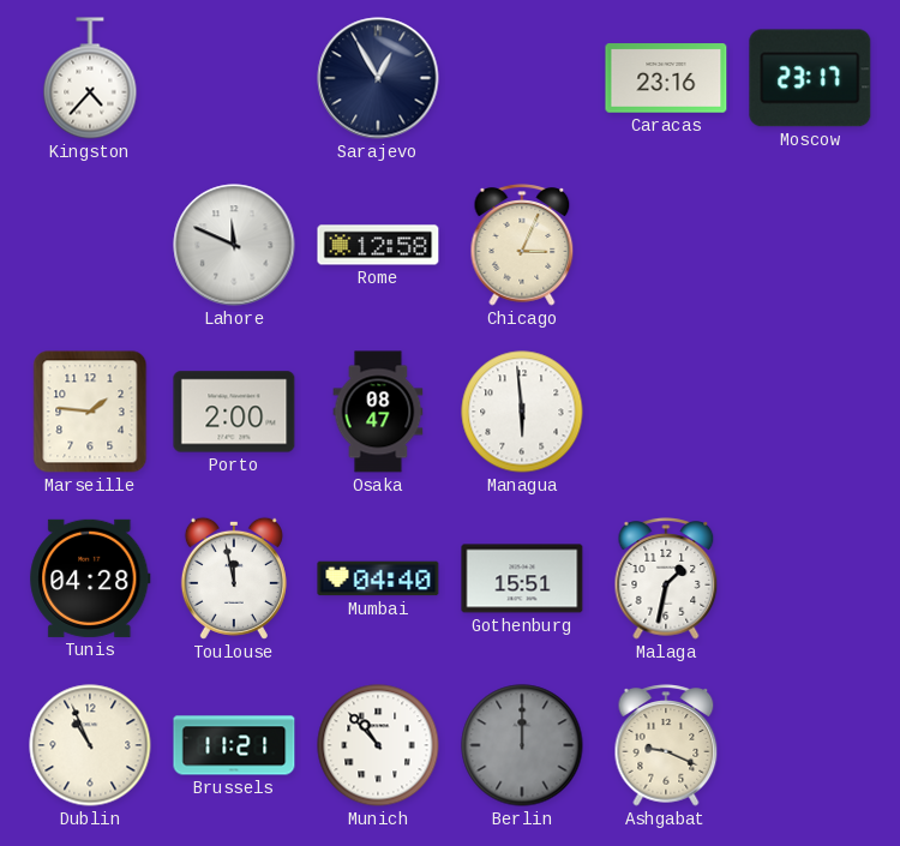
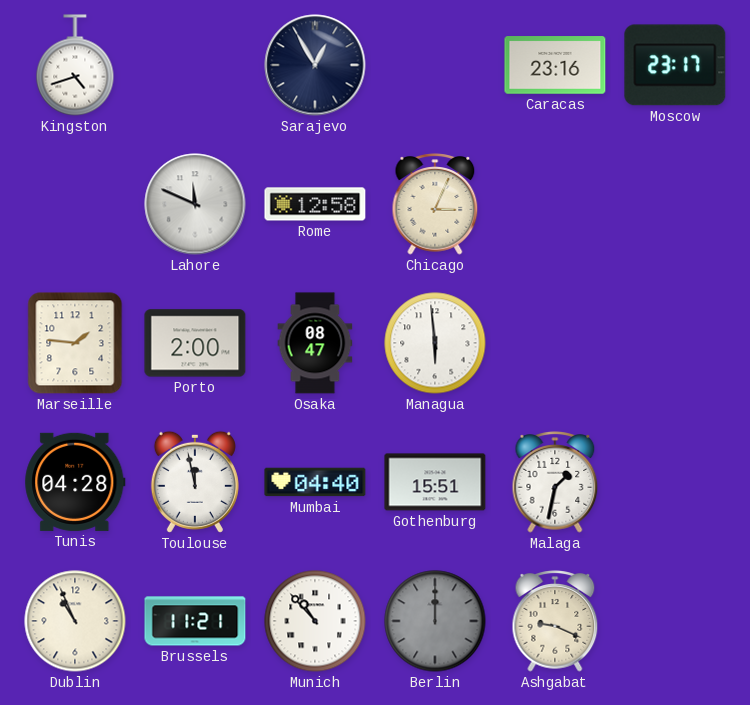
Kingston: 4:37 -> 4:42 (75, 65)
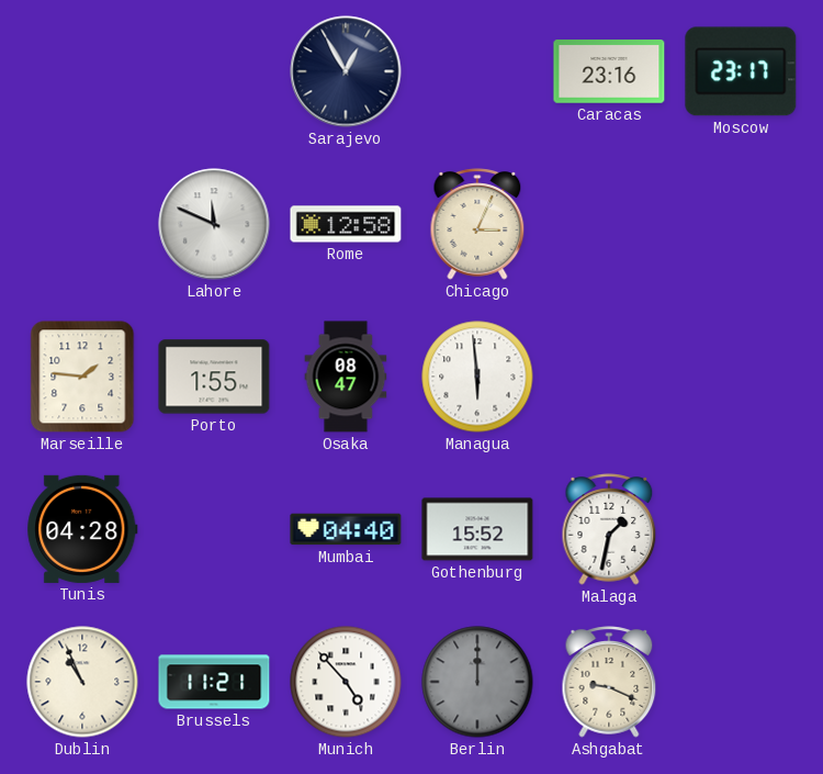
Kingston: 4:42 -> none (75, 65)
Porto: 2:00 -> 1:55 (214, 377)
Toulouse: 11:58 -> none (195, 482)
Gothenburg: 15:51 -> 15:52 (477, 529)
Munich: 10:53 -> 4:53 (346, 682)
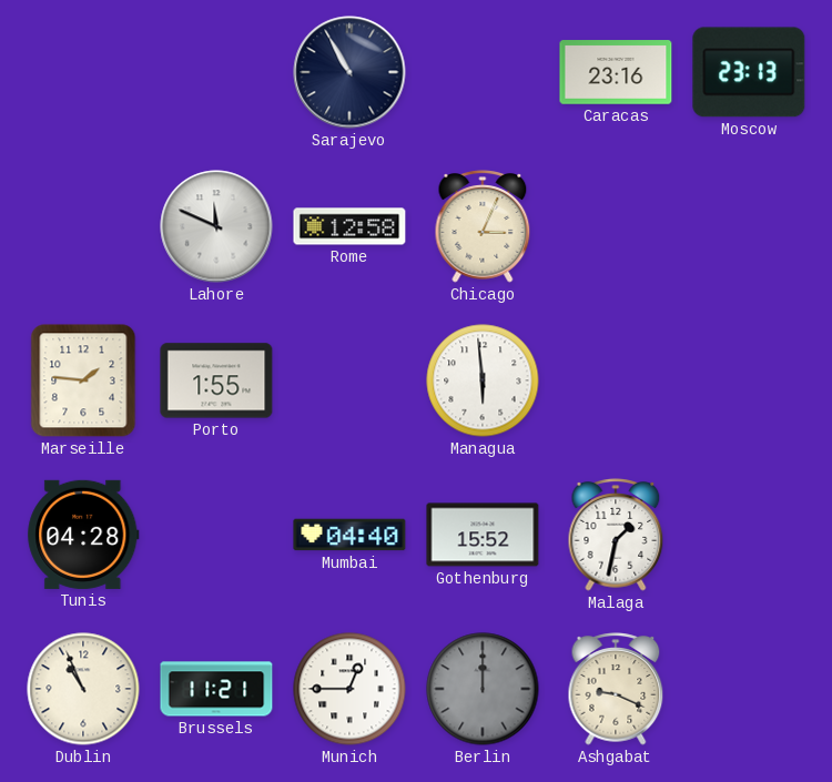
Sarajevo: 12:55 -> 10:55 (349, 72)
Moscow: 23:17 -> 23:13 (749, 72)
Osaka: 08:47 -> none (346, 377)
Munich: 4:53 -> 12:45 (349, 689)
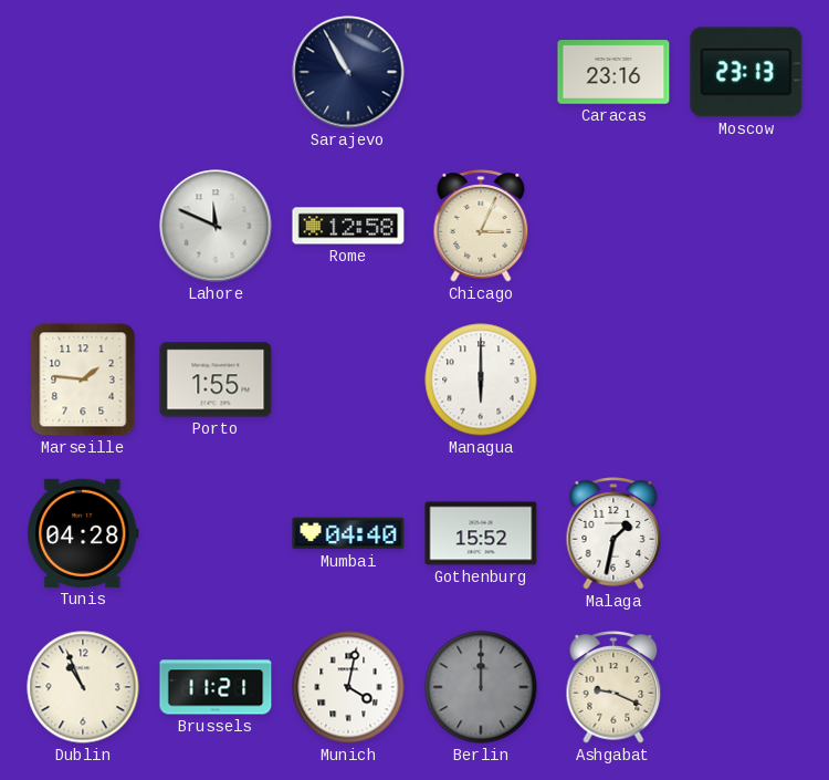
Managua: 5:59 -> 6:00 (481, 379)
Munich: 12:45 -> 4:02 (348, 687)
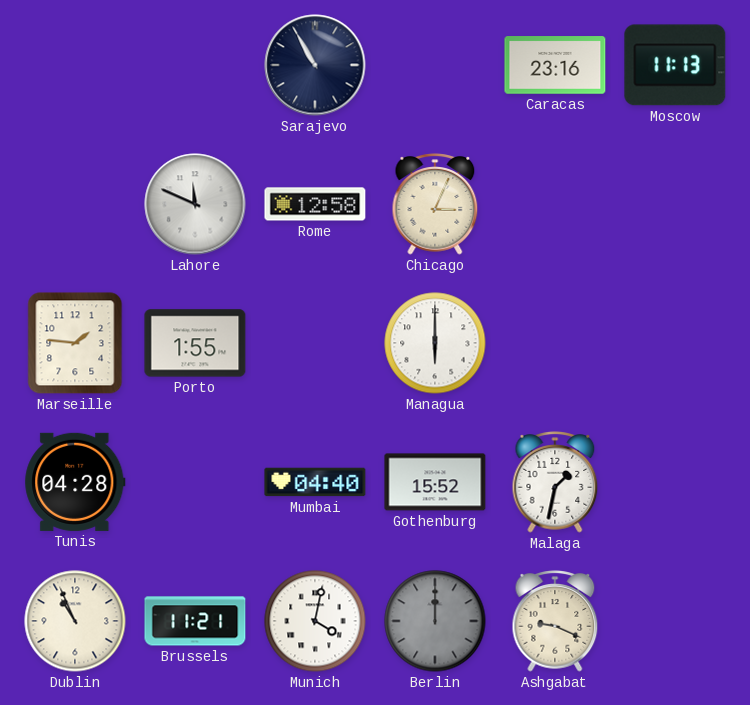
Moscow: 23:13 -> 11:13 (675, 65)
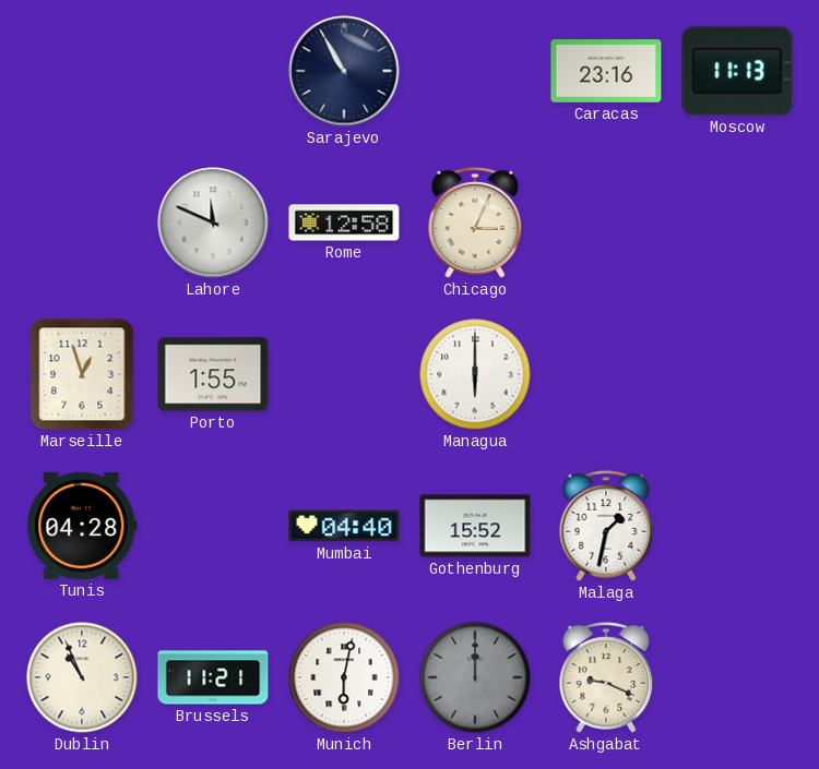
Marseille: 1:46 -> 12:57 (82, 374)
Munich: 4:02 -> 6:02 (344, 677)
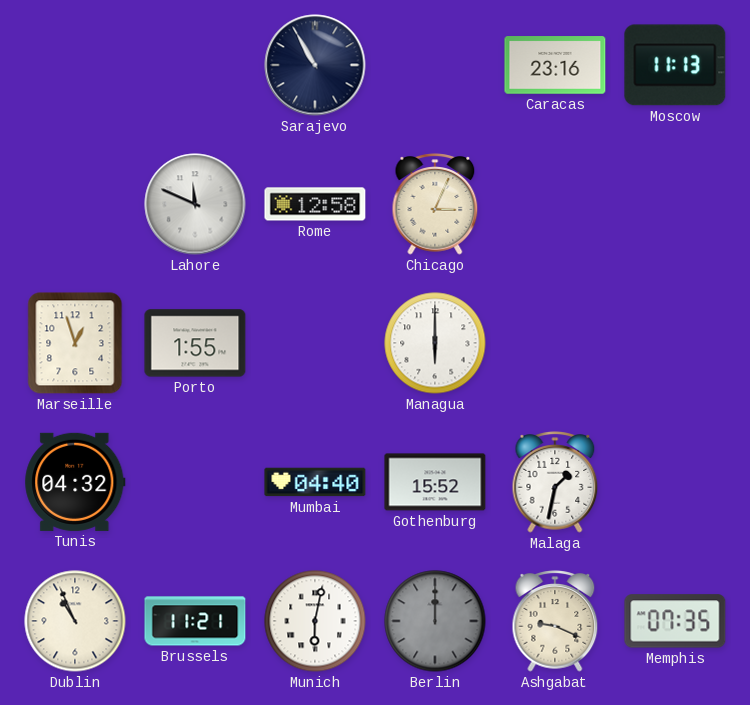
Tunis: 04:28 -> 04:32 (75, 482)
Memphis: none -> 07:35 (675, 621)
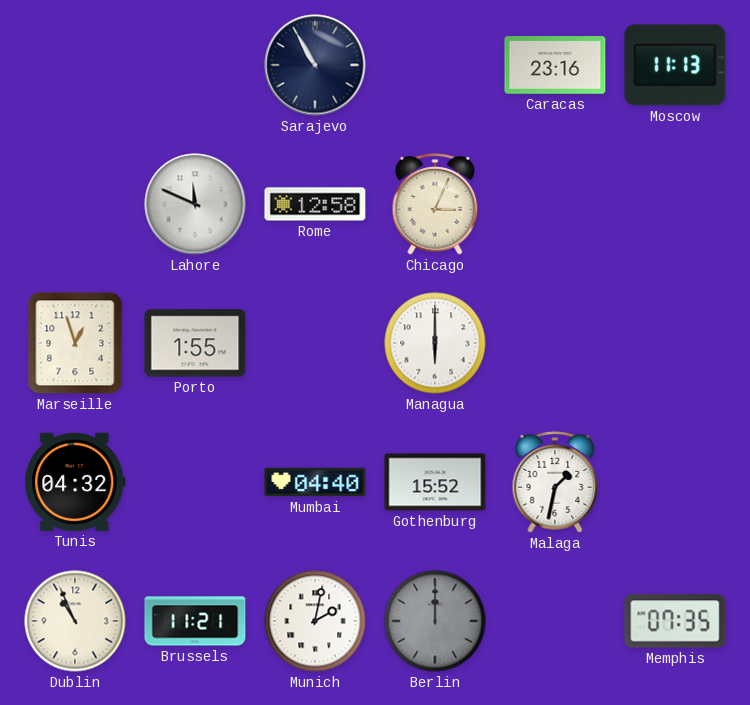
Munich: 6:02 -> 2:02 (315, 621)
Ashgabat: 9:19 -> none (555, 621)
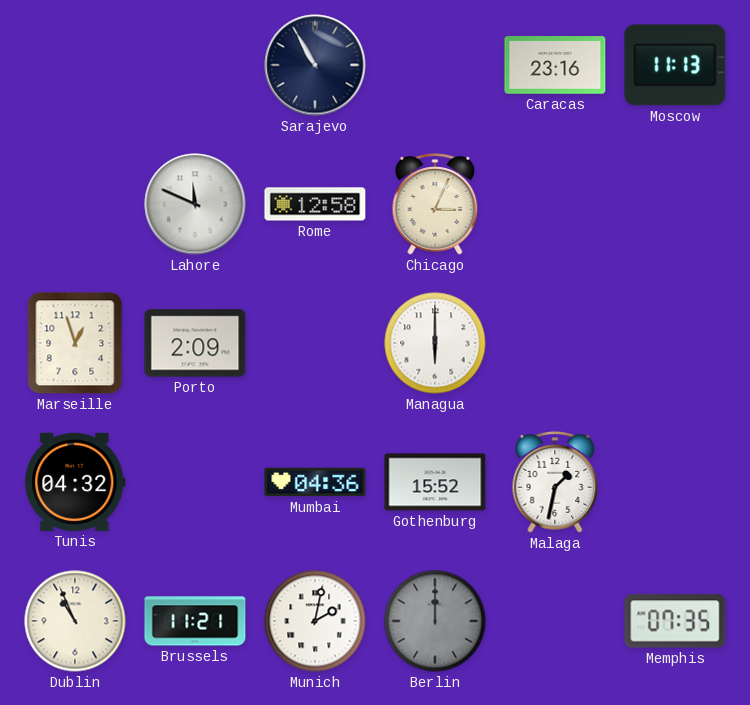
Porto: 1:55 -> 2:09 (195, 343)
Mumbai: 04:40 -> 04:36 (315, 482)
